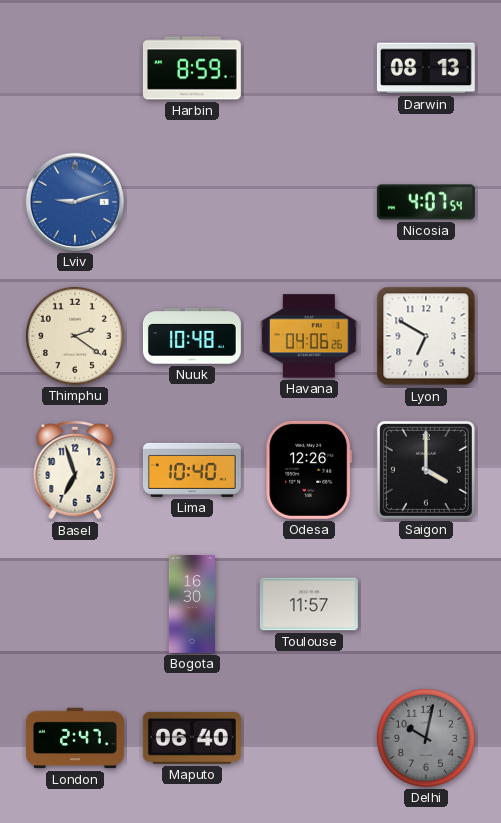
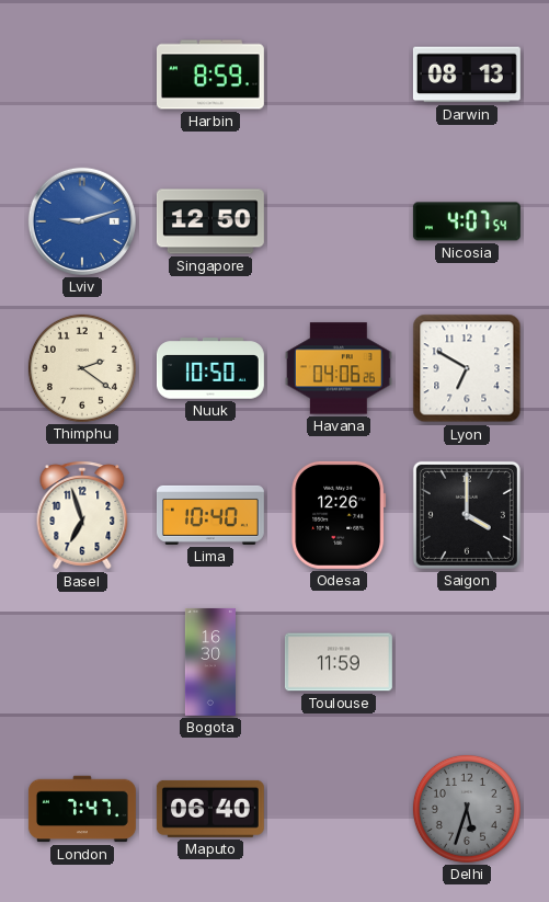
Singapore: none -> 12:50 (210, 221)
Nuuk: 10:48 -> 10:50 (210, 368)
Toulouse: 11:57 -> 11:59 (339, 662)
London: 2:47 -> 7:47 (82, 809)
Delhi: 10:02 -> 5:33 (467, 809)
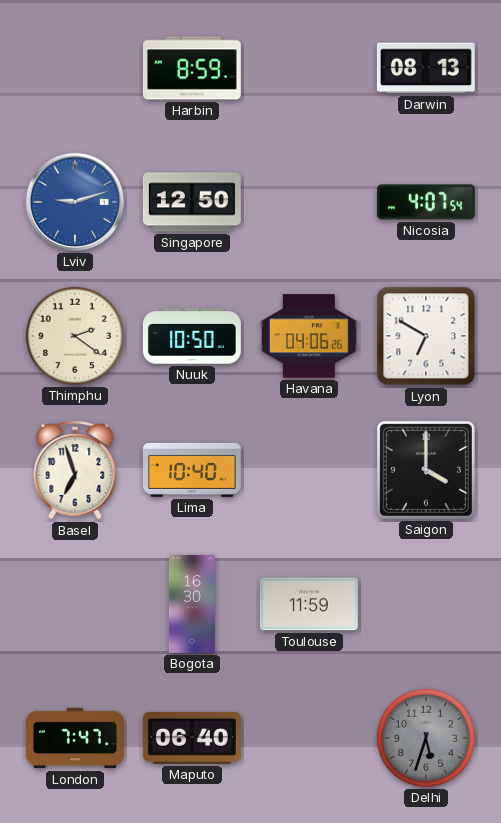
Odesa: 12:26 -> none (339, 515)
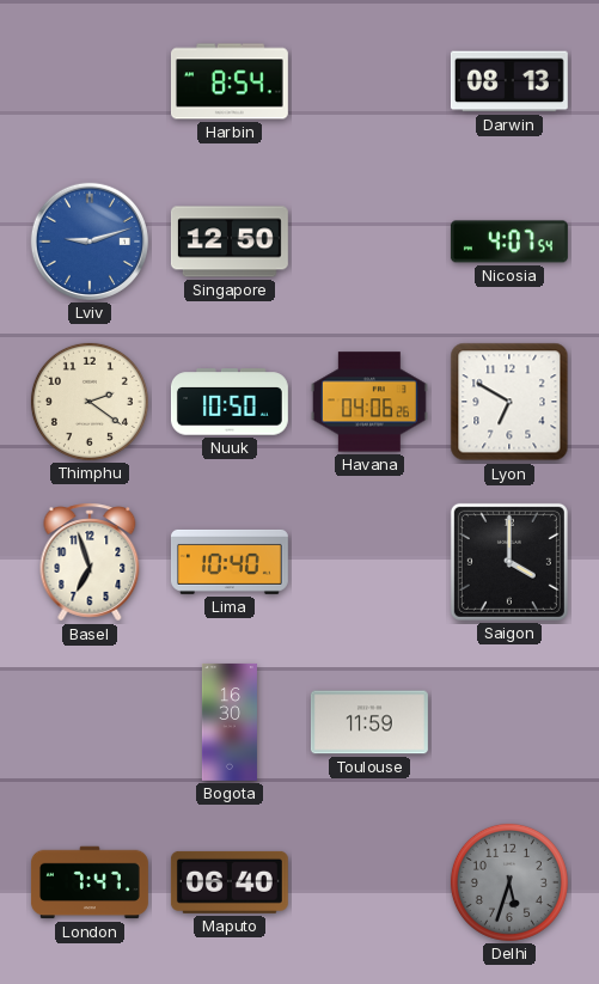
Harbin: 8:59 -> 8:54 (230, 81)
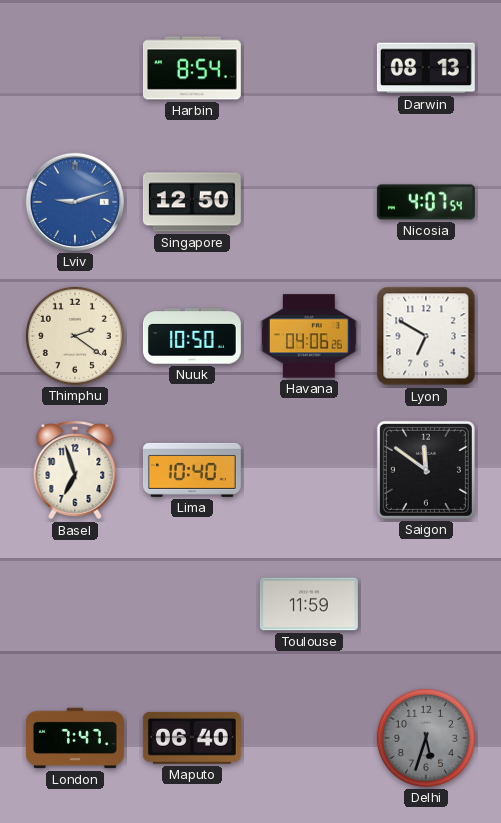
Saigon: 4:00 -> 11:51 (426, 470)
Bogota: 16:30 -> none (230, 722)
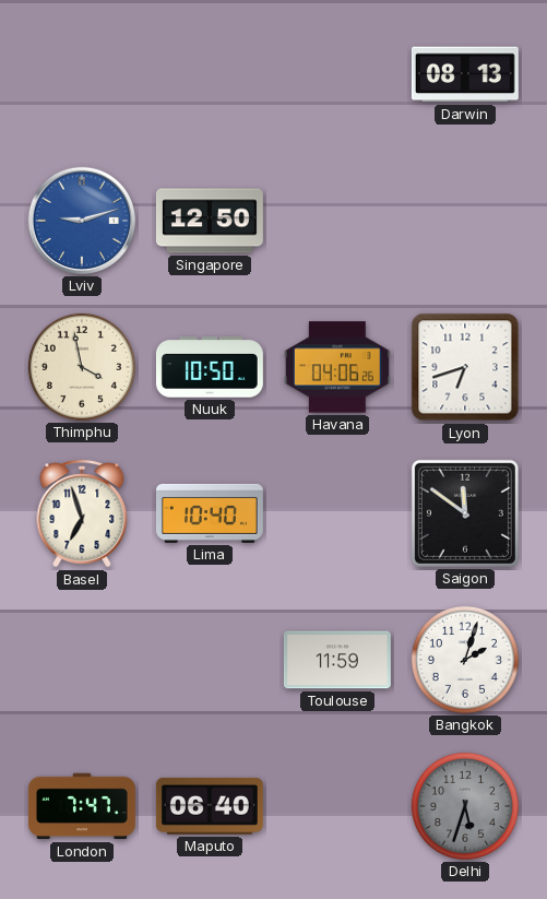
Harbin: 8:54 -> none (192, 68)
Nicosia: 4:07 -> none (426, 202)
Thimphu: 2:21 -> 3:58 (82, 367)
Lyon: 6:50 -> 6:42 (465, 367)
Bangkok: none -> 2:03 (465, 660)
